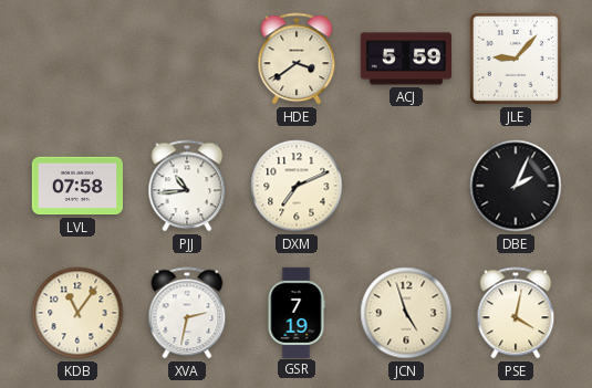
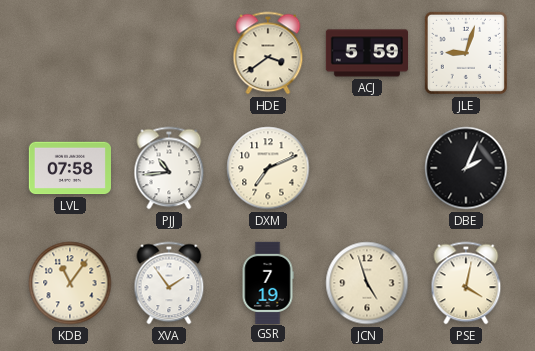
JLE: 9:07 -> 9:03 (466, 53)
XVA: 2:32 -> 1:54 (169, 283)
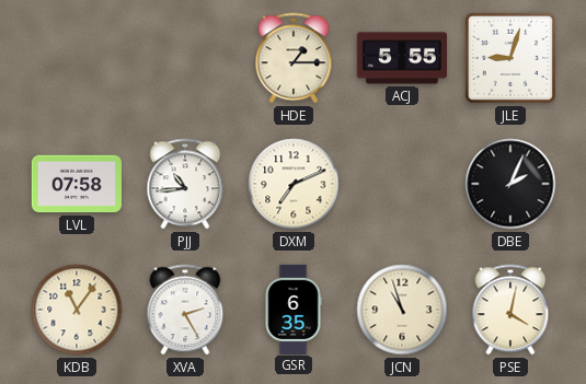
HDE: 3:39 -> 1:15 (294, 58)
ACJ: 5:59 -> 5:55 (401, 58)
XVA: 1:54 -> 2:25 (185, 310)
GSR: 7:19 -> 6:35 (294, 309)
JCN: 4:57 -> 10:57 (402, 310)
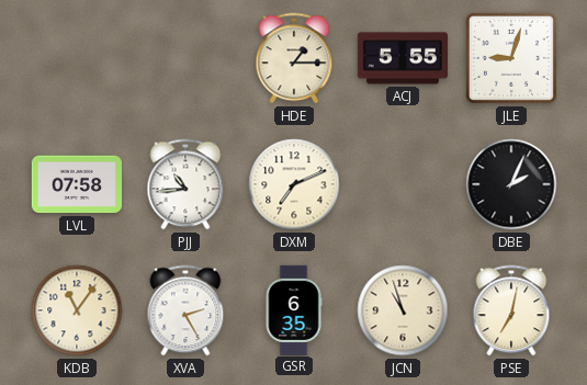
PSE: 4:02 -> 7:02 (511, 310)
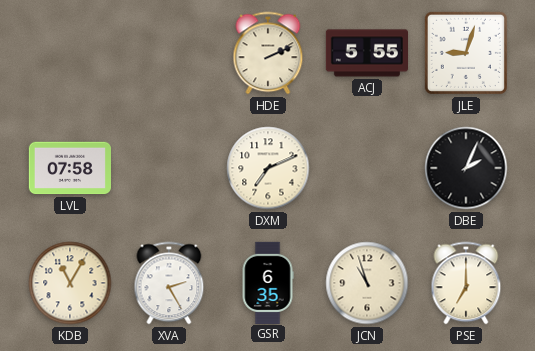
HDE: 1:15 -> 2:11 (268, 53)
PJJ: 10:44 -> none (185, 184)
KDB: 11:06 -> 11:05 (70, 283)
PSE: 7:02 -> 7:00 (466, 283)
